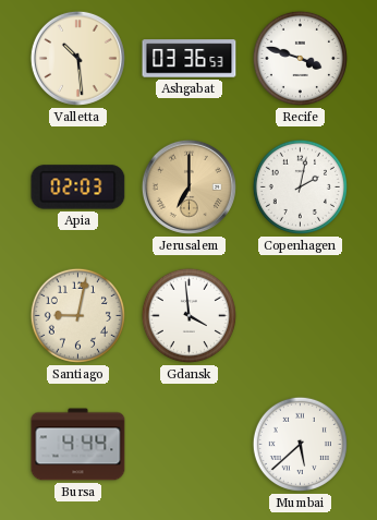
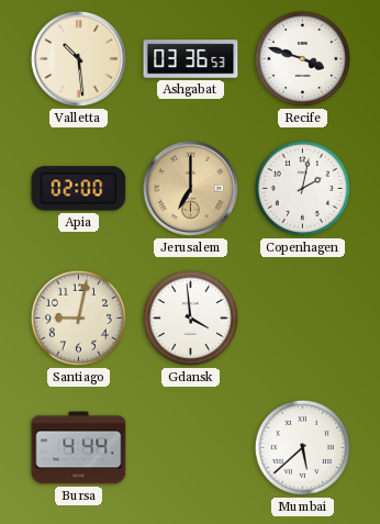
Apia: 02:03 -> 02:00 (79, 189)
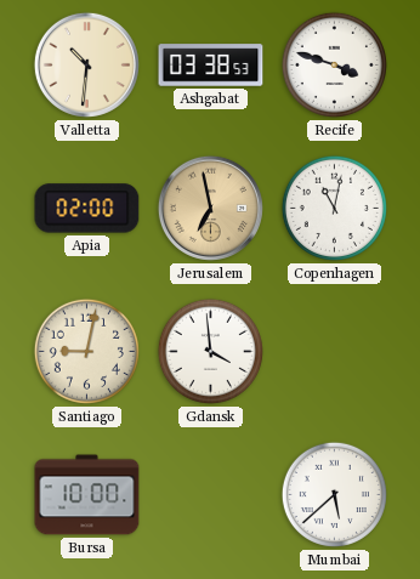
Valletta: 10:29 -> 10:31 (86, 64)
Ashgabat: 03:36 -> 03:38 (211, 66)
Jerusalem: 7:00 -> 6:58 (210, 208)
Copenhagen: 2:02 -> 11:02 (334, 208)
Bursa: 4:44 -> 10:00 (87, 495)
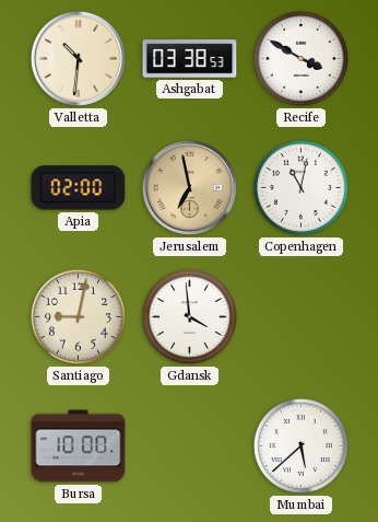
Recife: 3:48 -> 3:50 (300, 58)
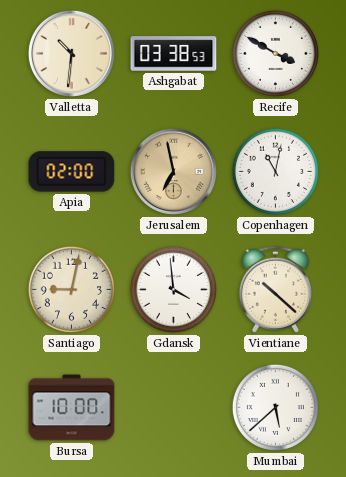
Vientiane: none -> 10:22 (275, 289)
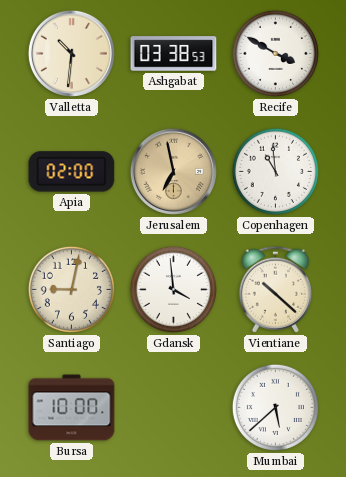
Copenhagen: 11:02 -> 10:59 (275, 171)
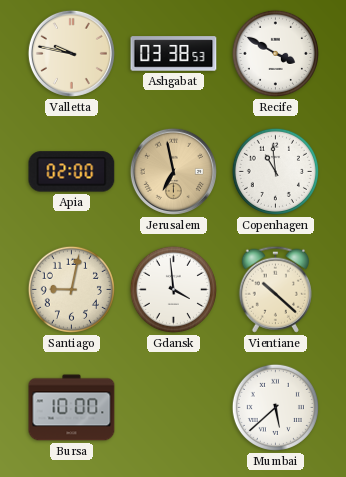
Valletta: 10:31 -> 9:47 (71, 53)
